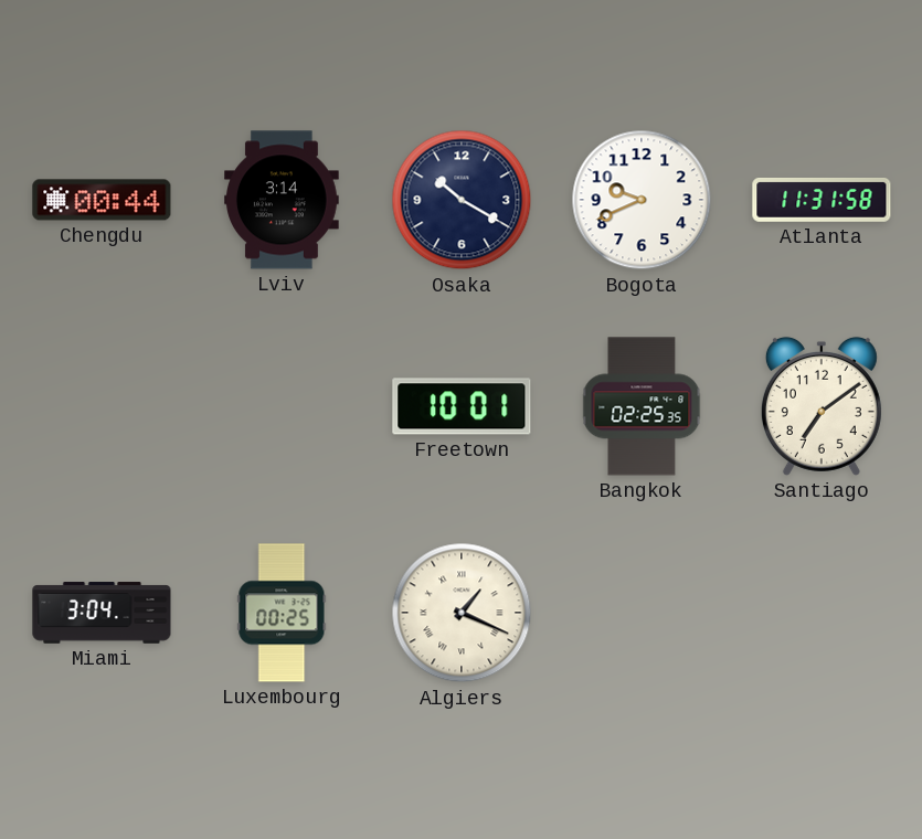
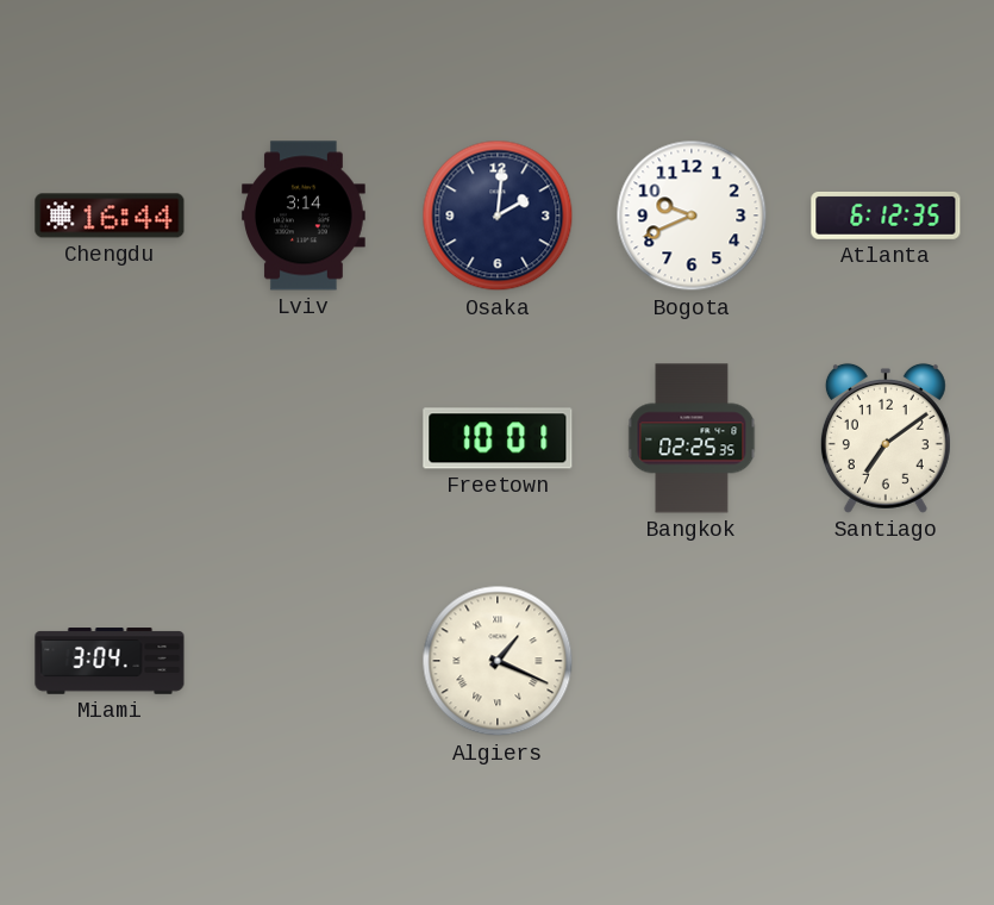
Chengdu: 00:44 -> 16:44 (110, 216)
Osaka: 10:20 -> 2:01 (498, 216)
Atlanta: 11:31 -> 6:12 (886, 216)
Luxembourg: 00:25 -> none (282, 613)
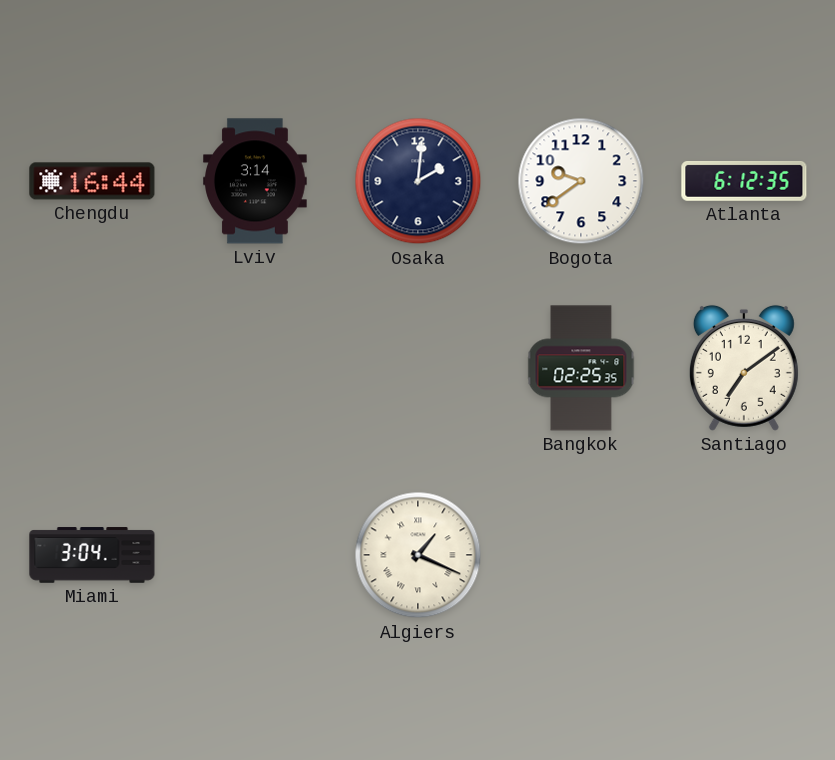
Bogota: 9:41 -> 9:39 (581, 181)
Freetown: 10:01 -> none (498, 438)
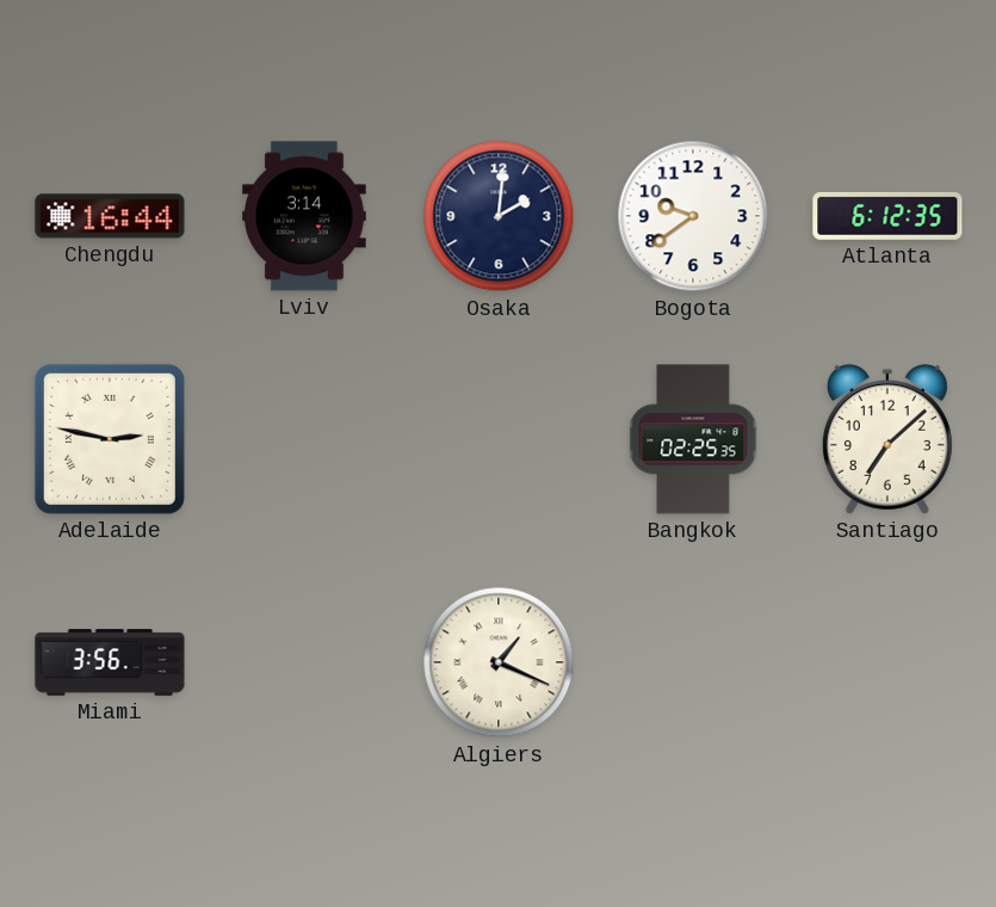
Adelaide: none -> 2:47 (110, 439)
Santiago: 7:09 -> 7:08 (887, 439)
Miami: 3:04 -> 3:56 (110, 662)
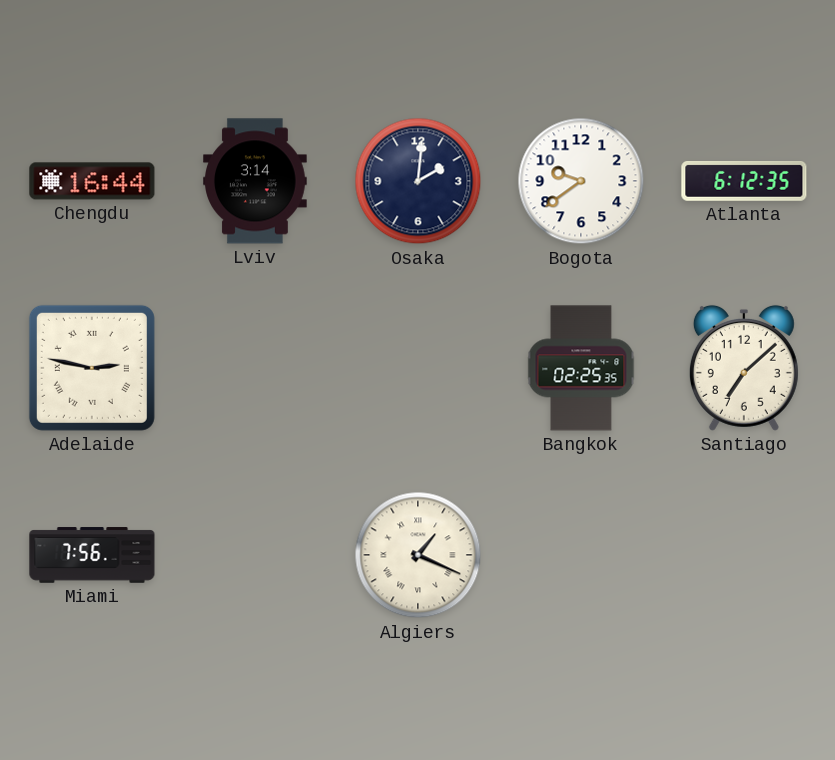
Miami: 3:56 -> 7:56 (92, 555)
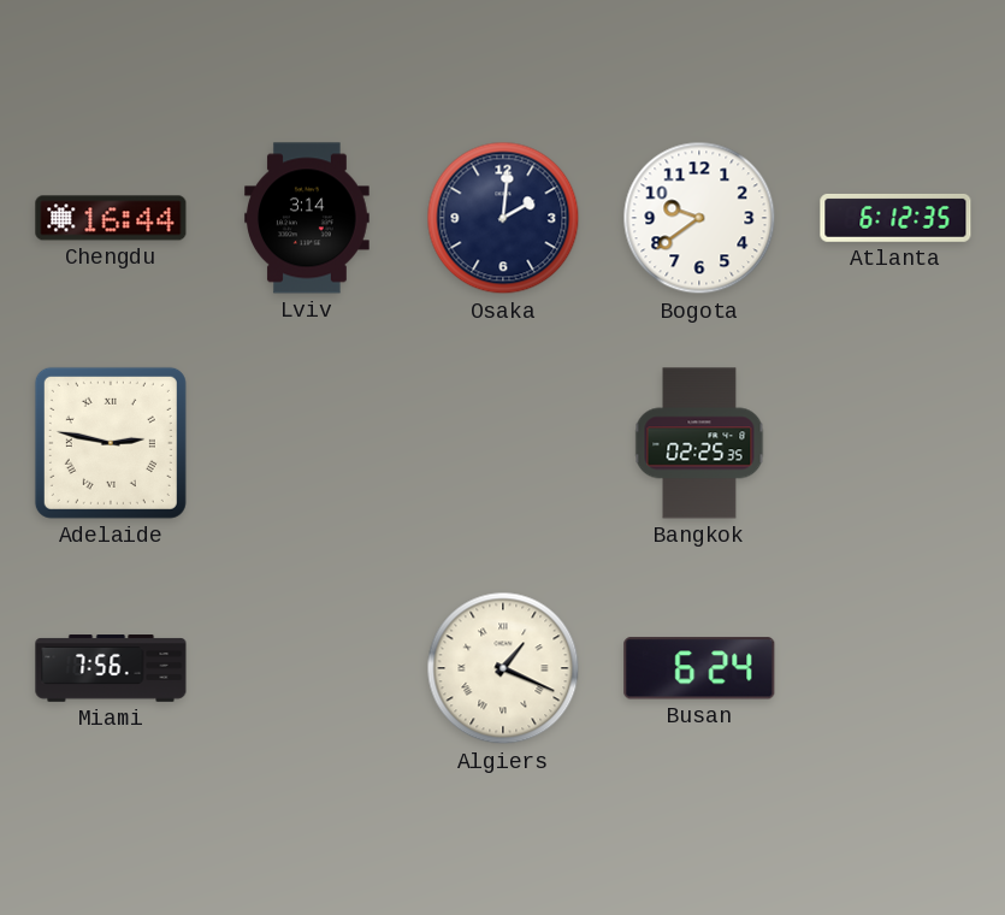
Santiago: 7:08 -> none (744, 368)
Busan: none -> 6:24 (699, 668)
